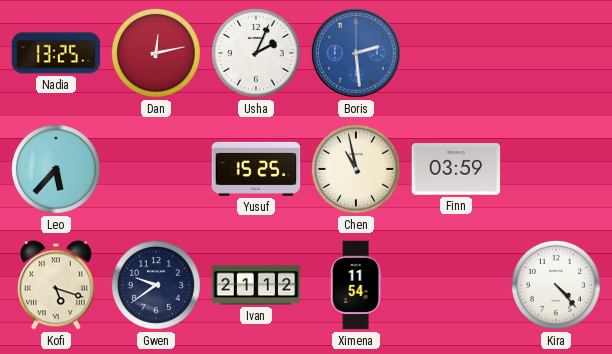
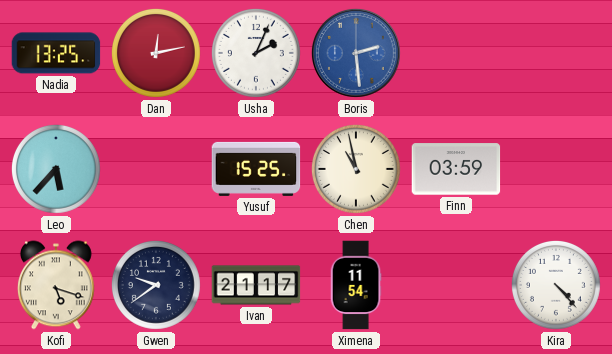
Ivan: 21:12 -> 21:17 (256, 285)
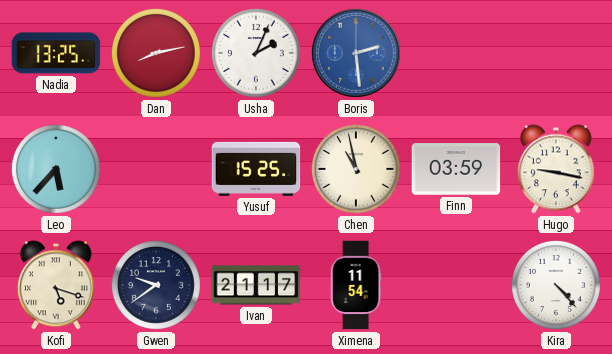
Dan: 12:13 -> 8:13 (156, 53)
Hugo: none -> 9:17 (557, 169)
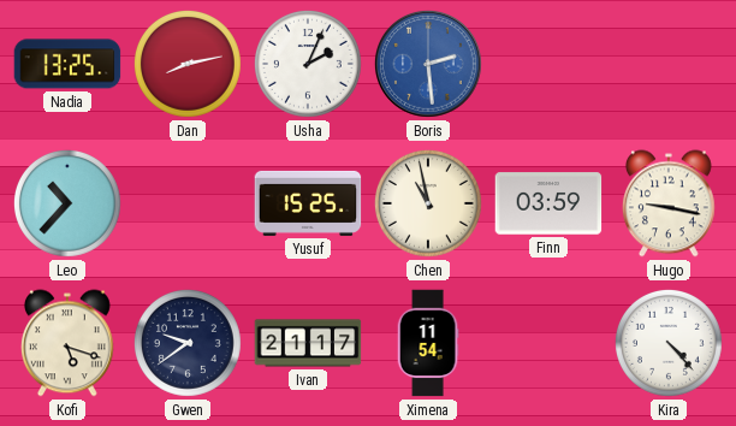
Leo: 5:37 -> 10:37 (67, 203)
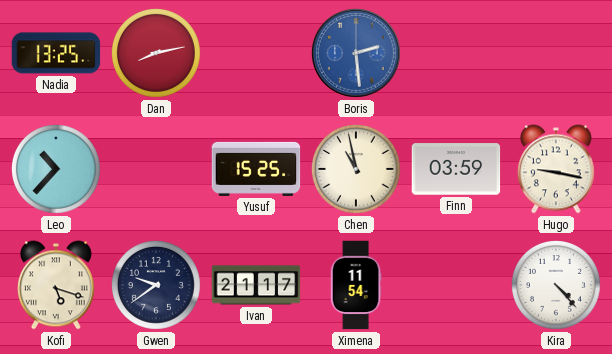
Usha: 2:04 -> none (308, 64)
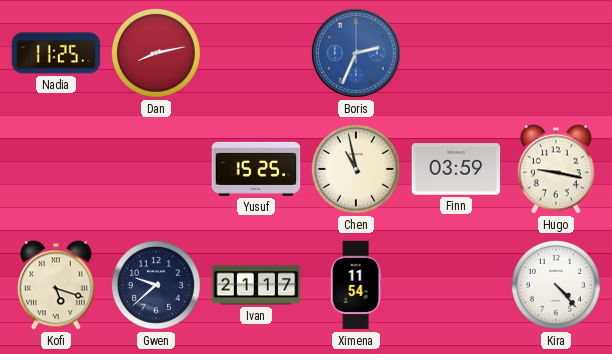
Nadia: 13:25 -> 11:25 (56, 53)
Boris: 2:29 -> 2:34 (356, 53)
Leo: 10:37 -> none (56, 169)
Gwen: 9:39 -> 9:38 (156, 285)
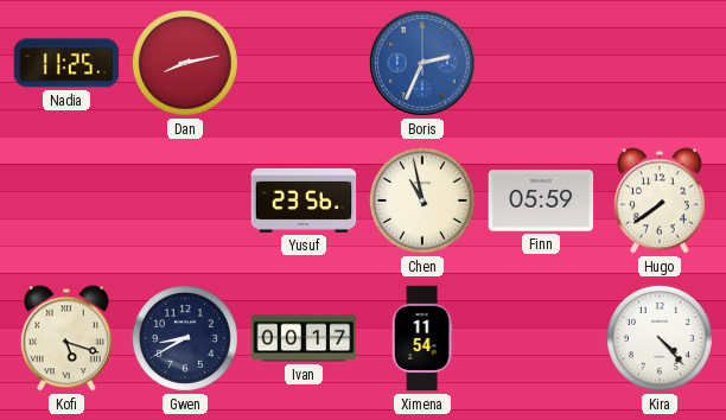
Yusuf: 15:25 -> 23:56 (304, 201)
Finn: 03:59 -> 05:59 (541, 201)
Hugo: 9:17 -> 7:39 (661, 201)
Gwen: 9:38 -> 8:40 (185, 338)
Ivan: 21:17 -> 00:17 (304, 338)
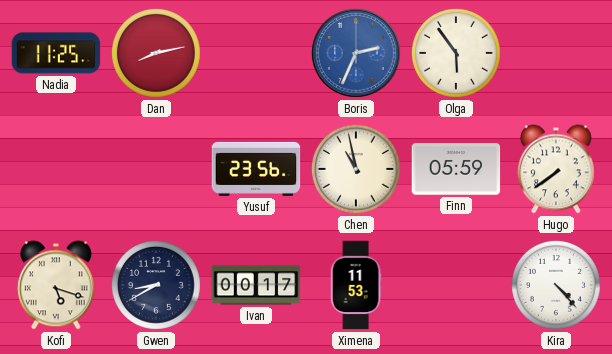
Olga: none -> 5:54 (456, 53)
Ximena: 11:54 -> 11:53 (356, 285)
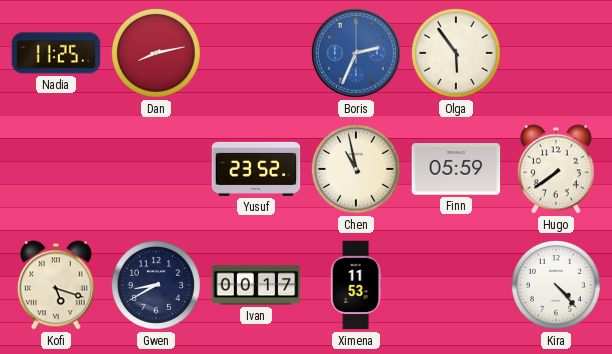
Yusuf: 23:56 -> 23:52 (256, 169)
